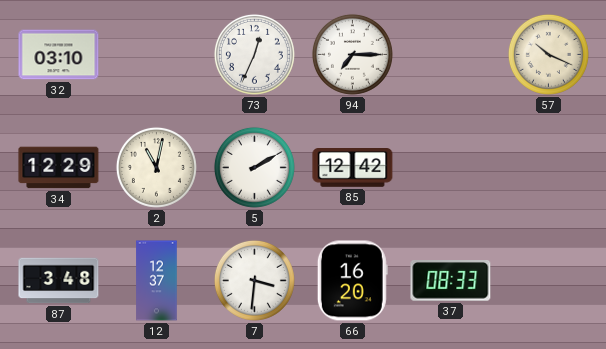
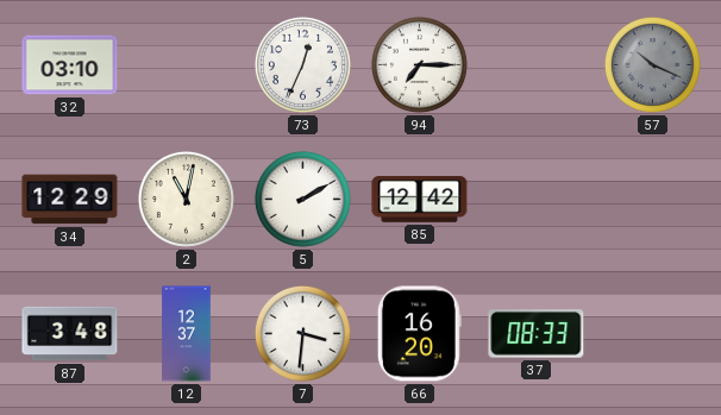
57 dial: cream -> grey (652, 64)
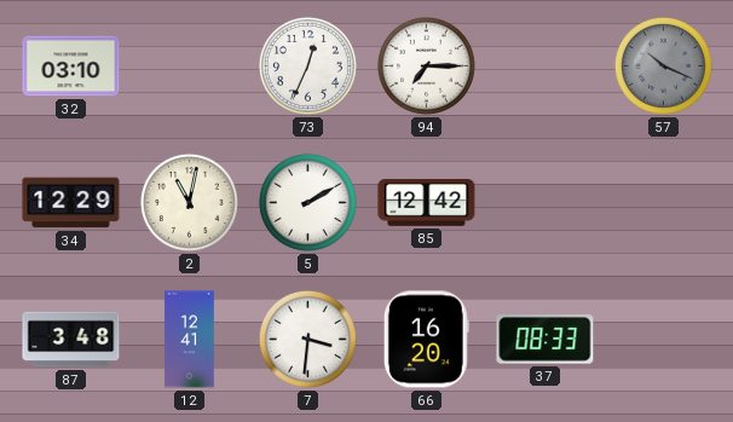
12: 12:37 -> 12:41 (190, 340)
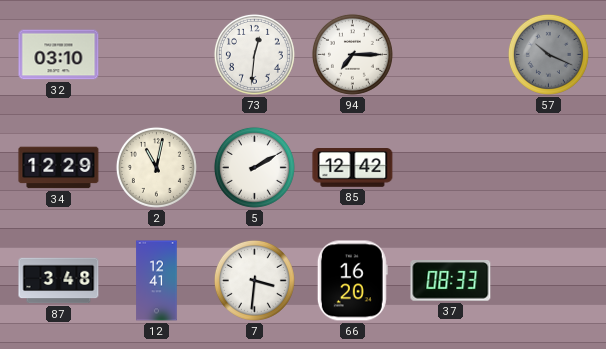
73: 12:34 -> 12:31 (254, 54)
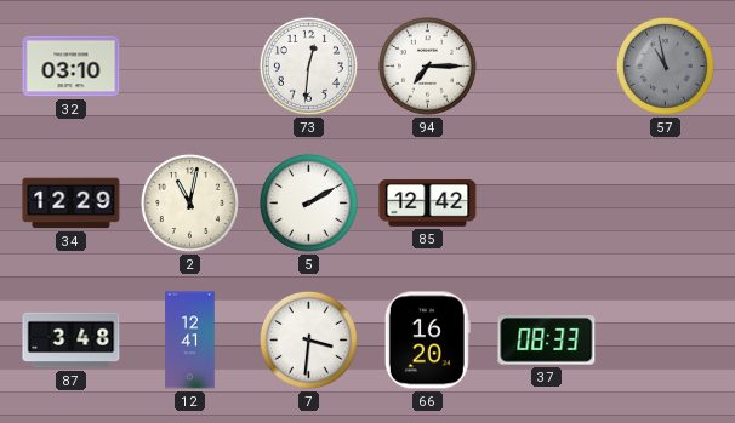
57: 10:19 -> 10:58 (665, 65)
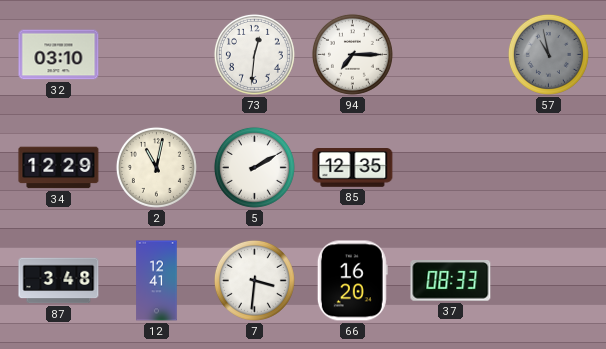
85: 12:42 -> 12:35 (353, 168)
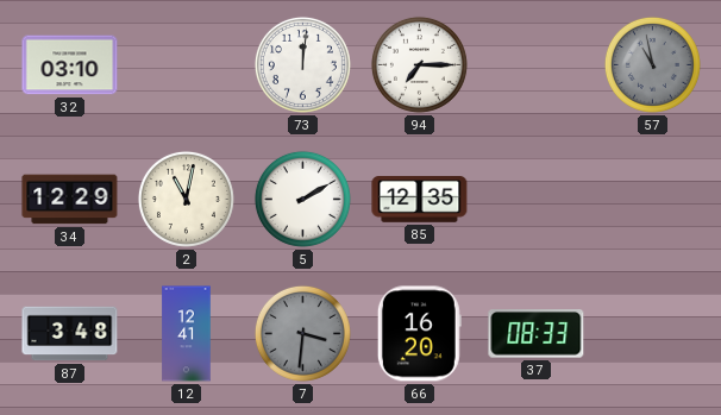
73: 12:31 -> 12:01 (302, 64)
7 dial: white -> grey (302, 333)
